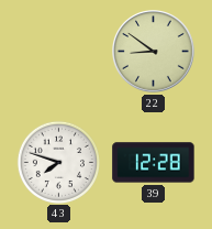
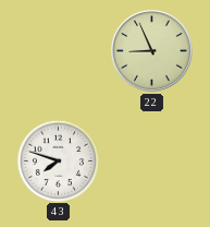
22: 8:51 -> 8:56 (152, 51)
39: 12:28 -> none (154, 163)
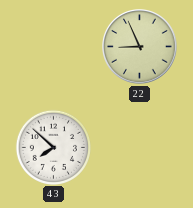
43: 7:48 -> 7:52 (53, 147)
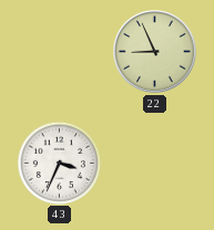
43: 7:52 -> 3:34 (59, 163)
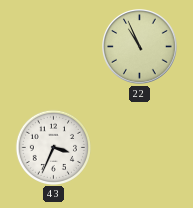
22: 8:56 -> 10:56 (140, 47)
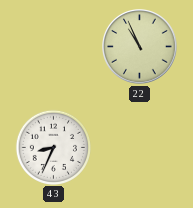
43: 3:34 -> 8:34 (53, 147)
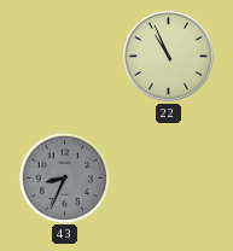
43 dial: white -> grey (64, 177)
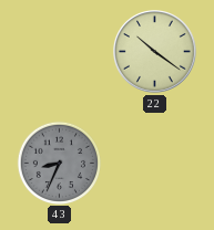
22: 10:56 -> 10:21 (155, 52)
